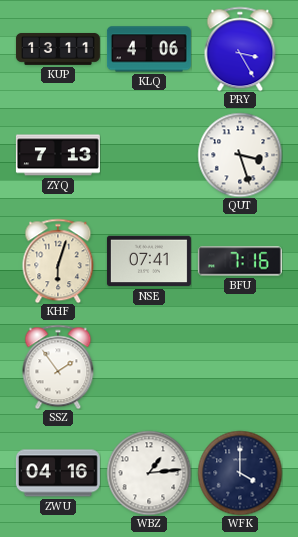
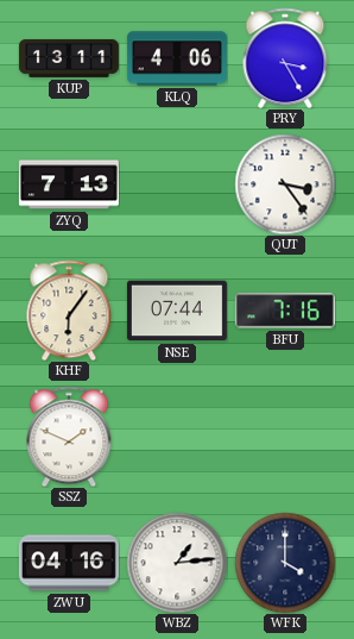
QUT: 3:27 -> 3:24 (285, 184)
KHF: 6:03 -> 6:06 (69, 311)
NSE: 07:41 -> 07:44 (177, 311)
SSZ: 1:54 -> 1:49 (69, 437)
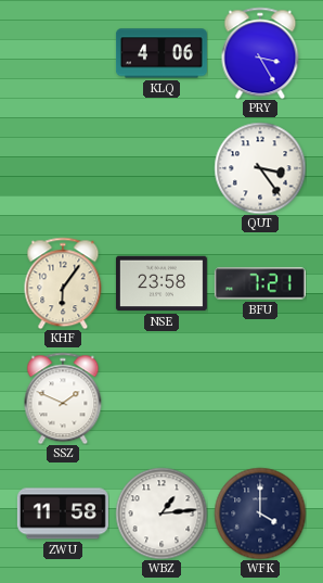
KUP: 13:11 -> none (69, 58)
ZYQ: 7:13 -> none (69, 184)
NSE: 07:44 -> 23:58 (161, 283)
BFU: 7:16 -> 7:21 (260, 283)
ZWU: 04:16 -> 11:58 (63, 514)
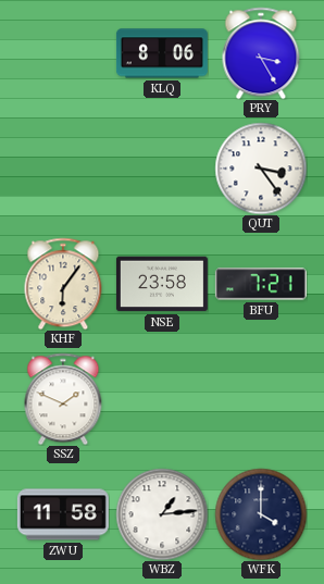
KLQ: 4:06 -> 8:06 (162, 53)
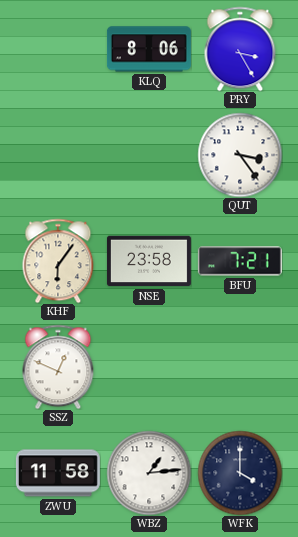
SSZ: 1:49 -> 12:49 (58, 367)
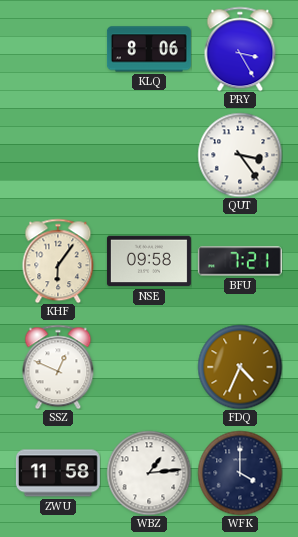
NSE: 23:58 -> 09:58 (149, 261)
FDQ: none -> 4:34 (240, 367)
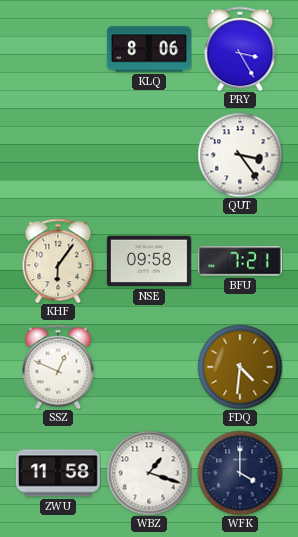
FDQ: 4:34 -> 4:31 (240, 367)
WBZ: 1:14 -> 1:18 (149, 473)
